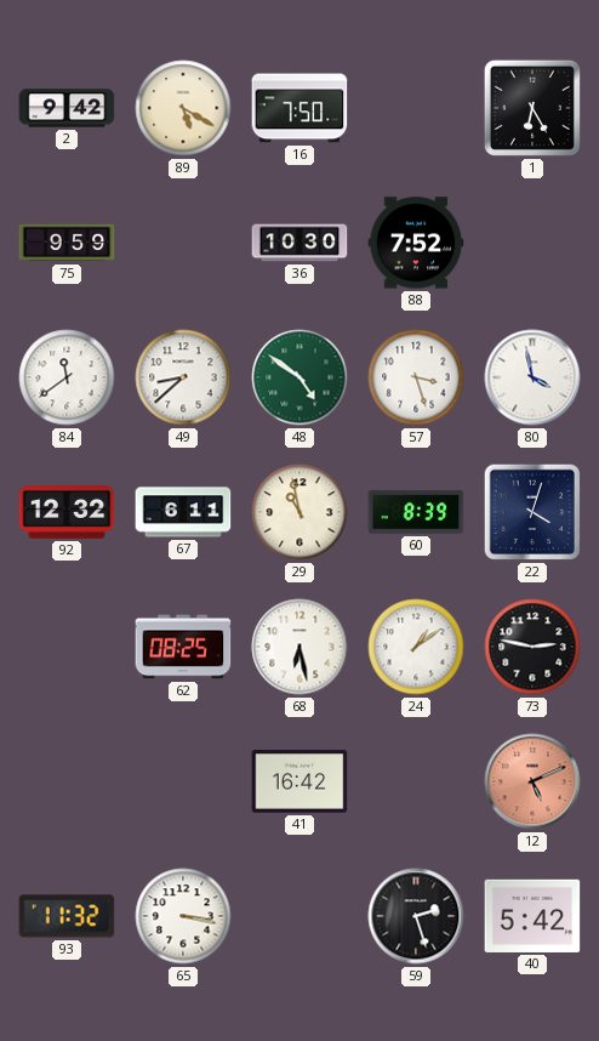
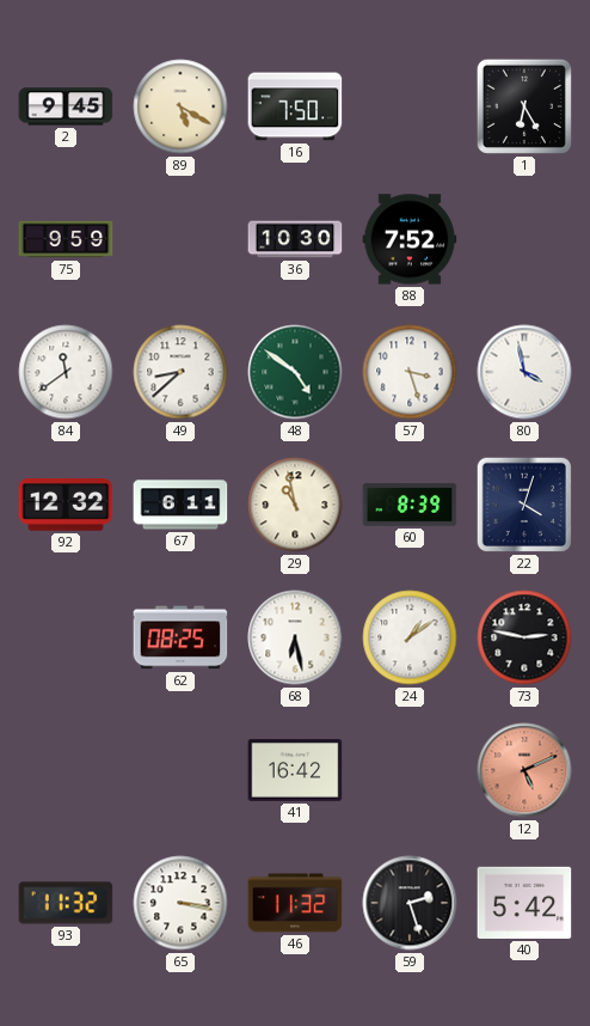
2: 9:42 -> 9:45 (66, 106)
46: none -> 11:32 (295, 903)
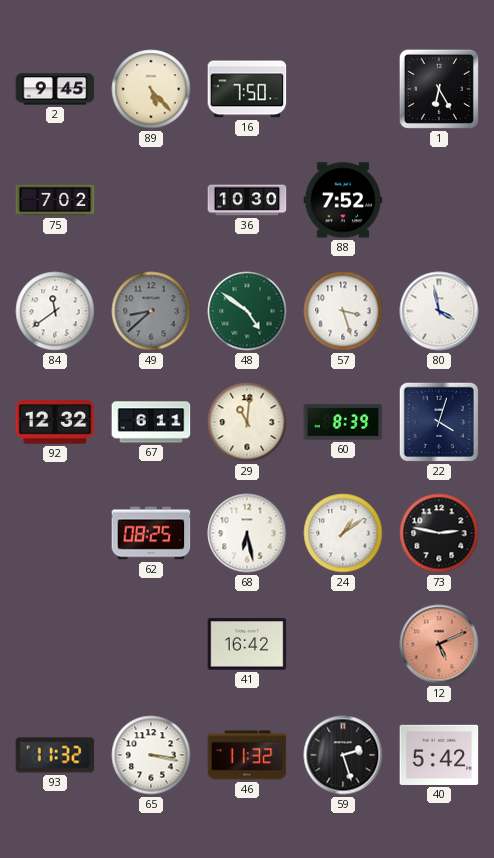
89: 5:20 -> 5:23 (151, 89)
75: 9:59 -> 7:02 (55, 200)
49 dial: white -> grey (151, 311)
29: 10:58 -> 11:01 (247, 422)
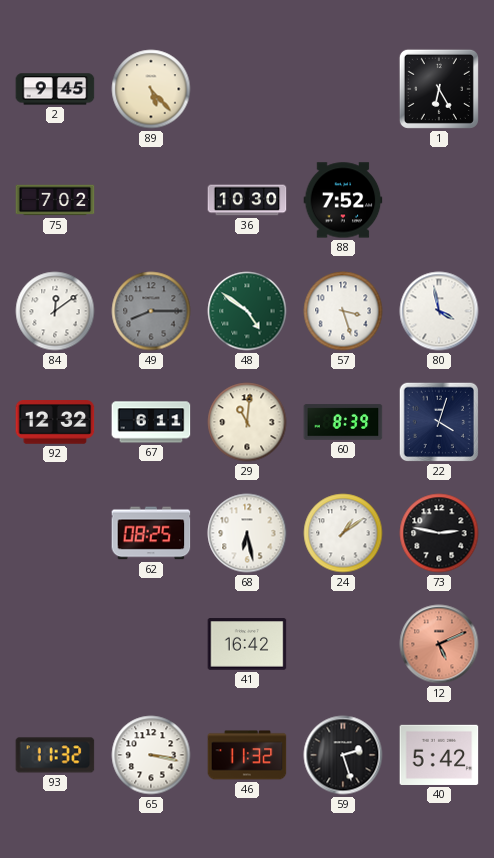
16: 7:50 -> none (247, 89)
84: 11:39 -> 12:09 (55, 311)
49: 8:38 -> 8:15 (151, 311)
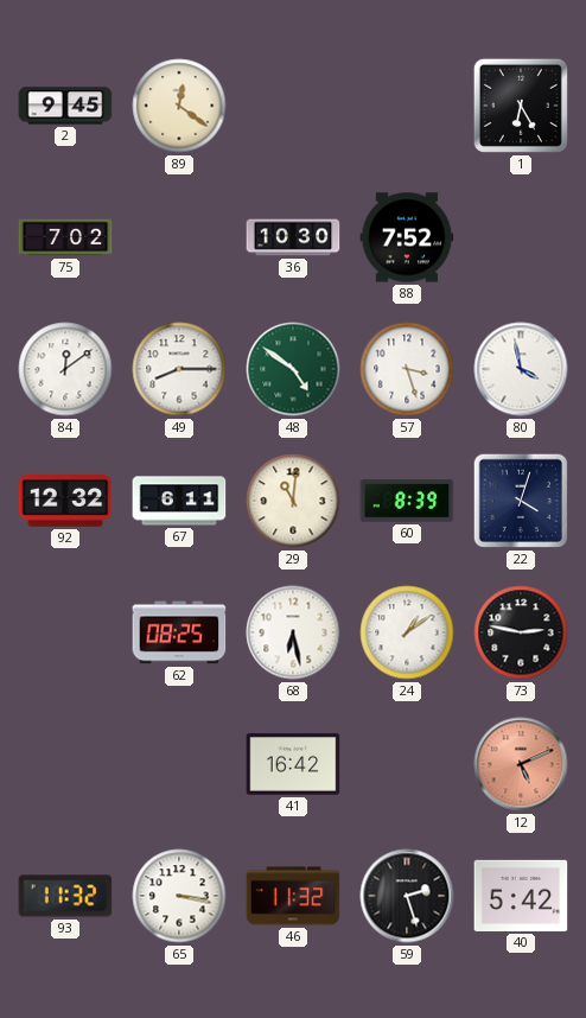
89: 5:23 -> 12:21 (179, 106)
49 dial: grey -> white (179, 369)
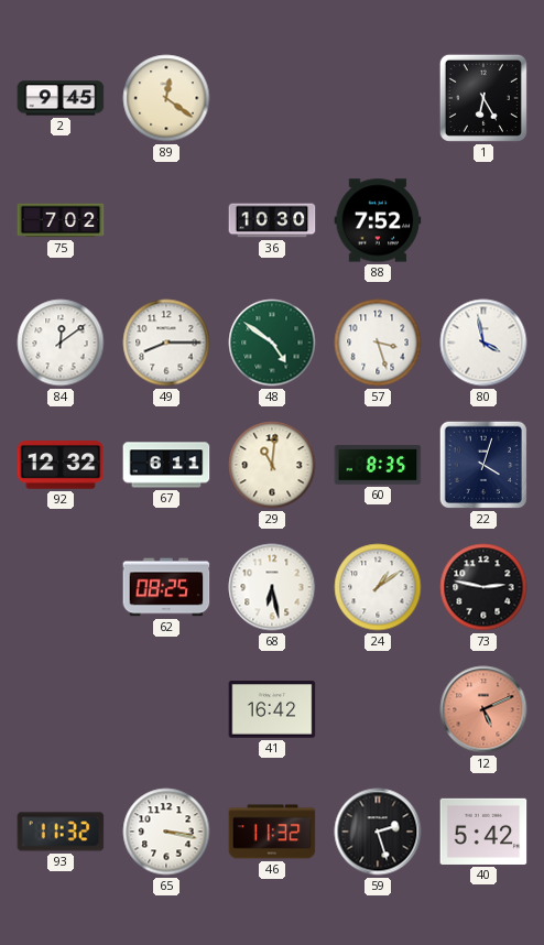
60: 8:39 -> 8:35 (378, 465)
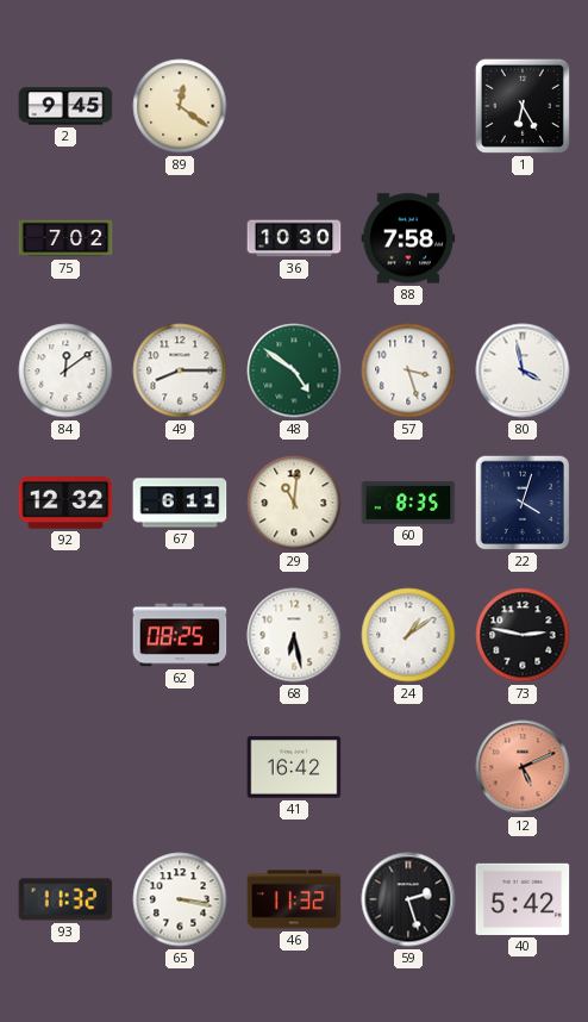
88: 7:52 -> 7:58 (408, 238)
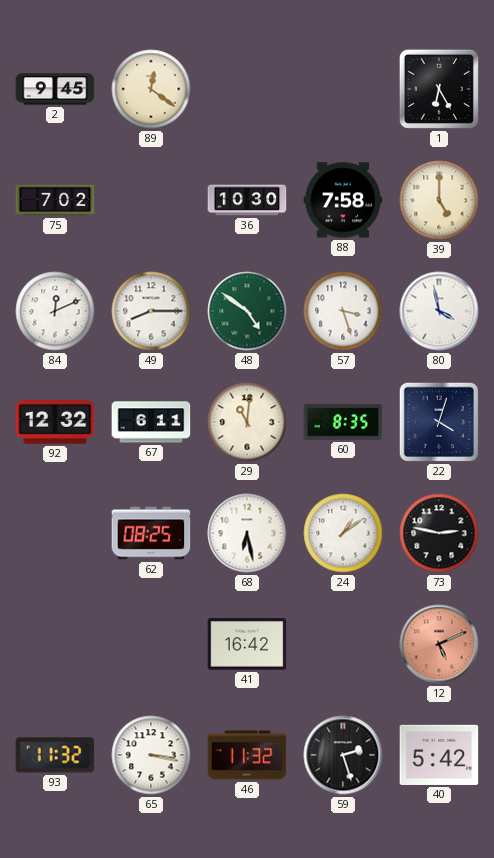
39: none -> 5:00 (439, 200)
84: 12:09 -> 12:11 (55, 311)
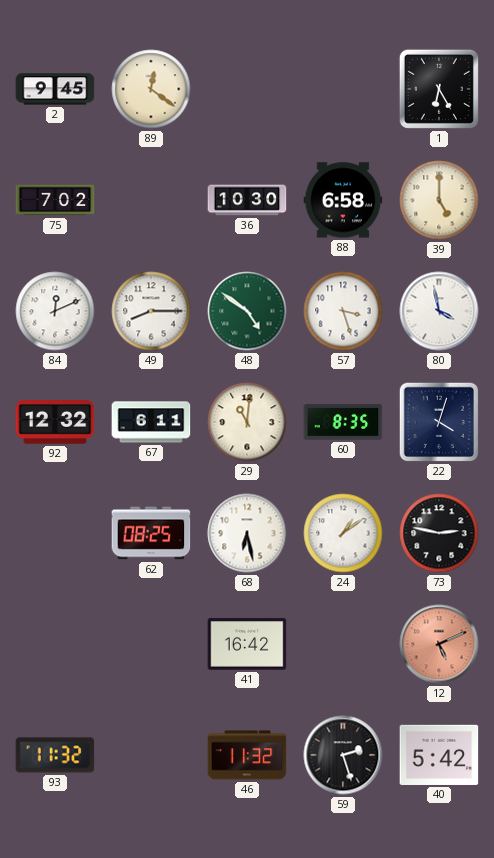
88: 7:58 -> 6:58 (343, 200)
65: 3:17 -> none (151, 755)
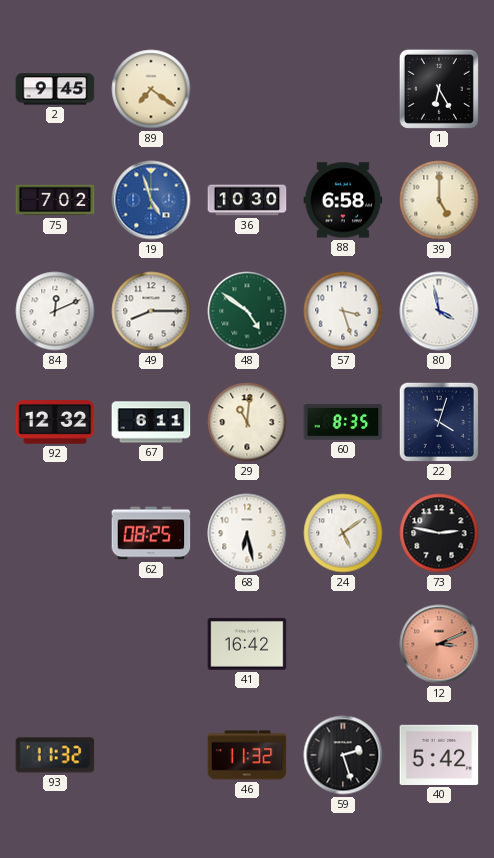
89: 12:21 -> 7:21 (151, 89)
19: none -> 4:57 (151, 200)
24: 1:09 -> 5:09 (343, 533)
12: 5:11 -> 3:11 (439, 644)
